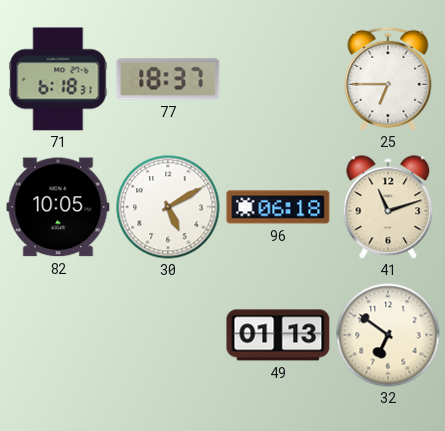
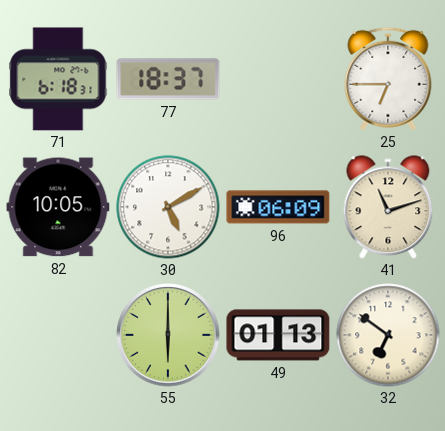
96: 06:18 -> 06:09 (278, 207)
55: none -> 6:00 (168, 335)
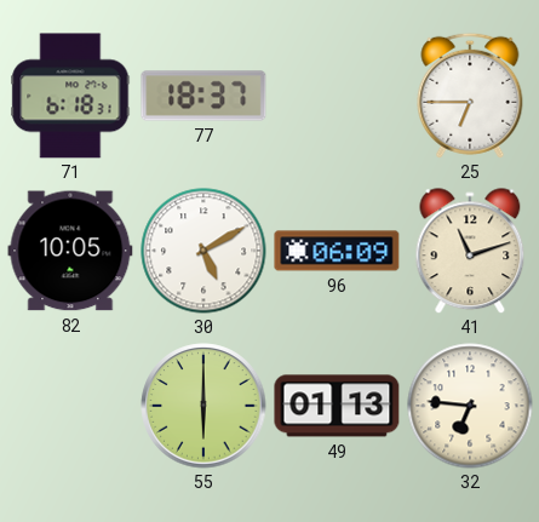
32: 6:51 -> 6:46 (470, 406)
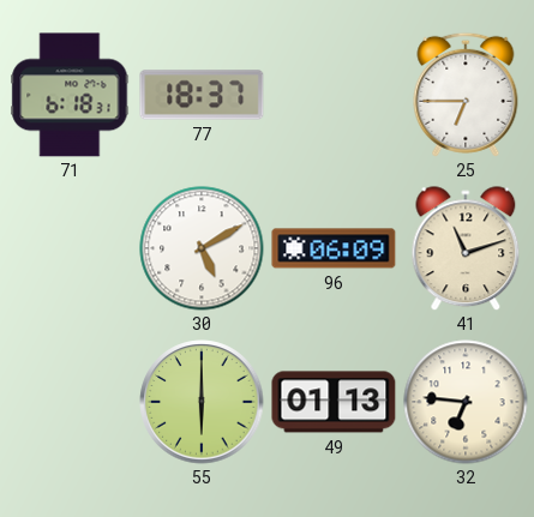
82: 10:05 -> none (70, 251)
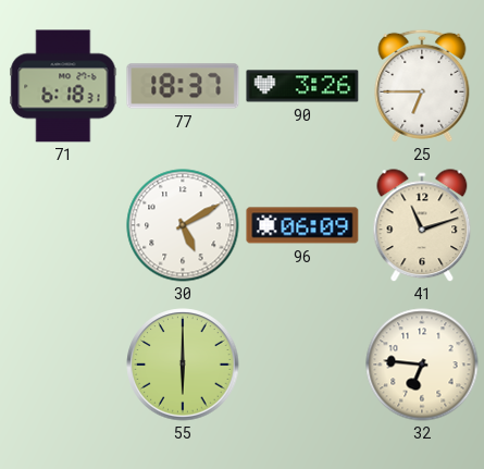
90: none -> 3:26 (302, 86)
49: 01:13 -> none (334, 402)
